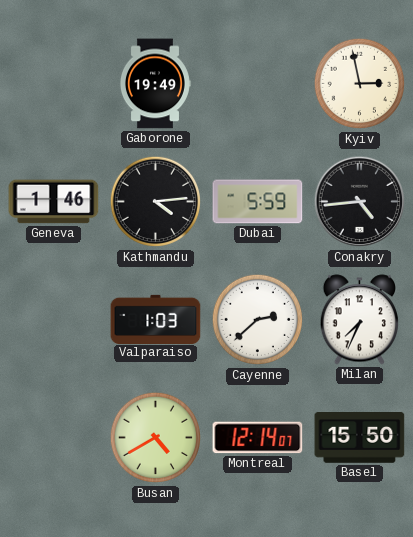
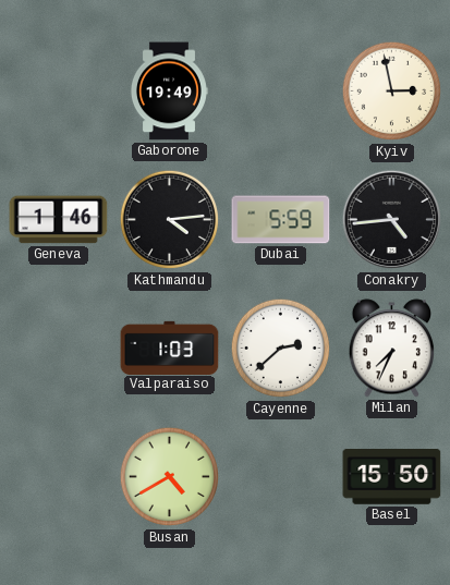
Montreal: 12:14 -> none (258, 438)
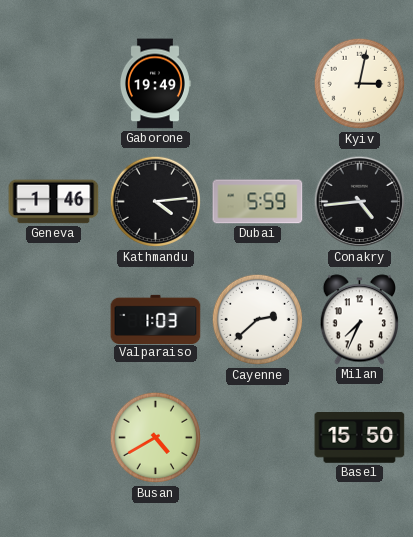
Kyiv: 2:58 -> 3:02 (360, 84)
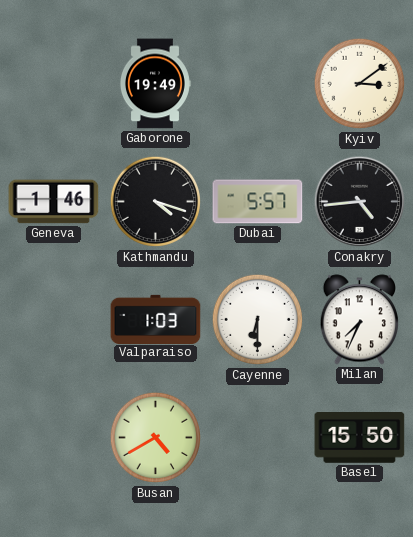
Kyiv: 3:02 -> 3:09 (360, 84)
Kathmandu: 4:14 -> 4:18 (156, 202)
Dubai: 5:59 -> 5:57 (258, 202)
Cayenne: 2:38 -> 6:30 (258, 320)
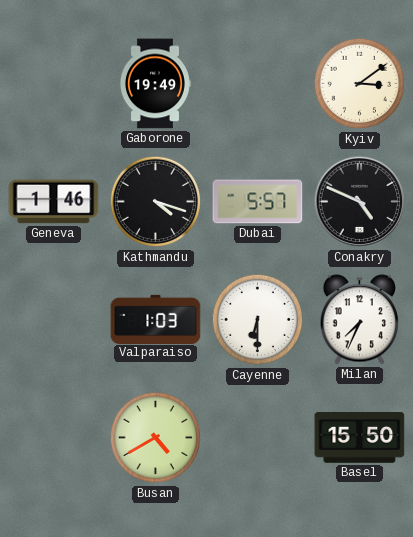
Conakry: 4:44 -> 4:49 (360, 202)
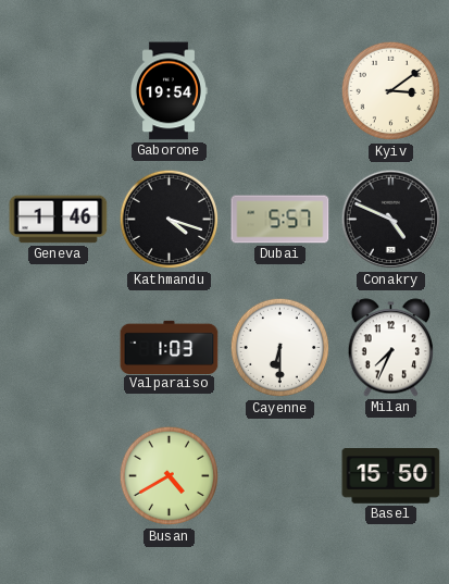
Gaborone: 19:49 -> 19:54 (169, 91)
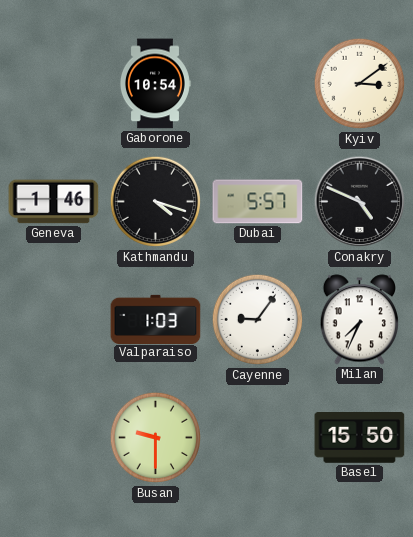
Gaborone: 19:54 -> 10:54 (155, 84)
Cayenne: 6:30 -> 9:06 (258, 320)
Busan: 4:40 -> 9:30 (156, 438)
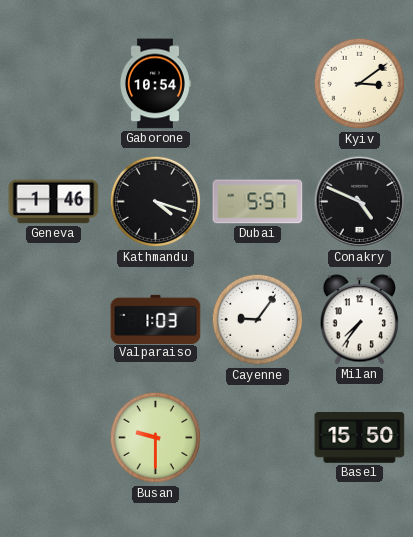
Milan: 7:34 -> 7:36 (360, 320)
